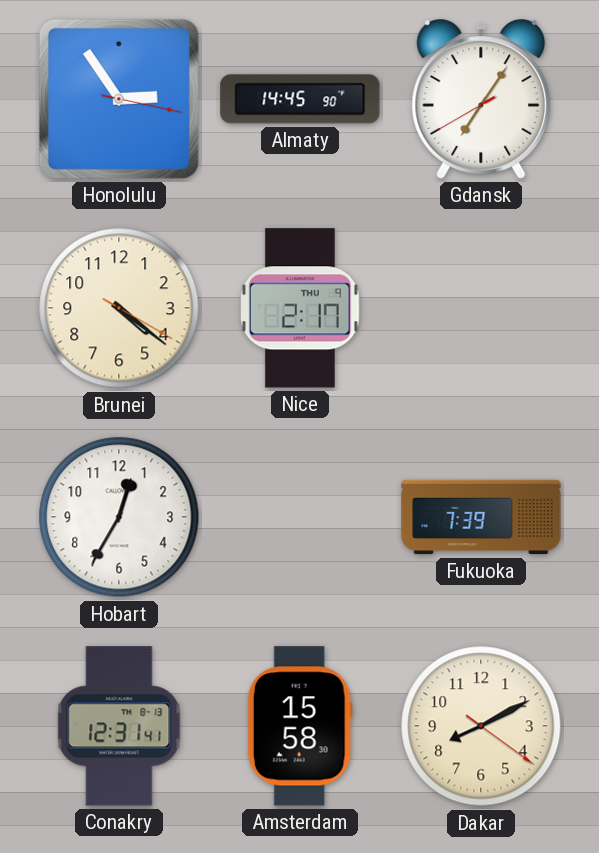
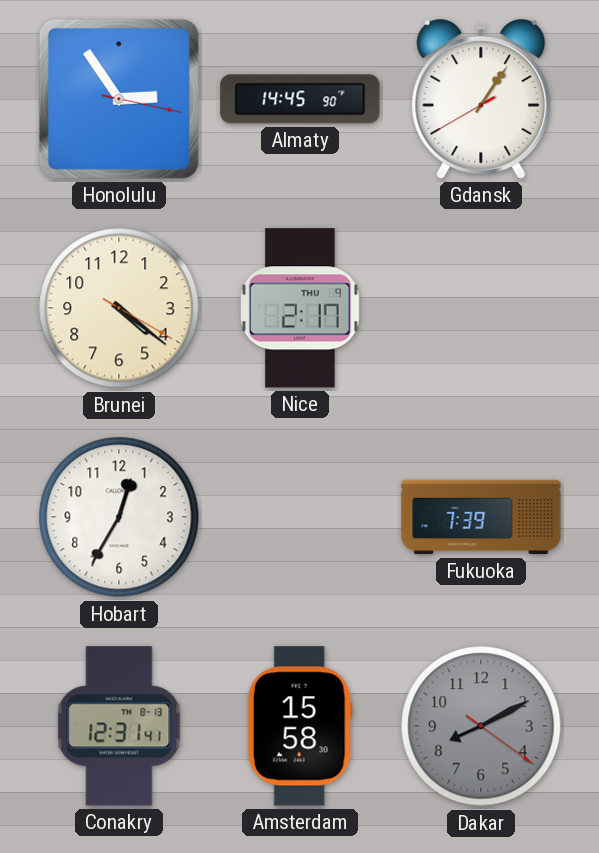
Gdansk: 7:05 -> 1:05 (481, 99)
Dakar dial: cream -> grey (481, 726)
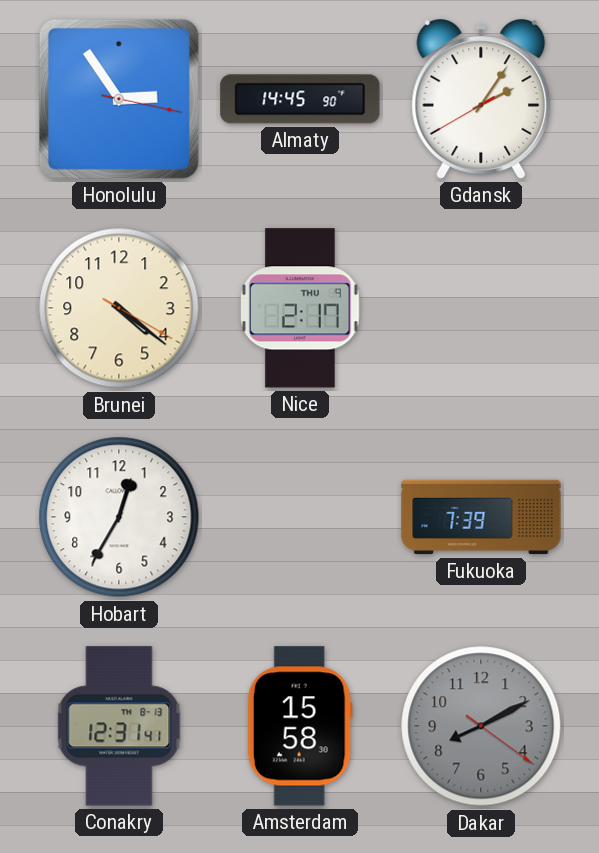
Gdansk: 1:05 -> 2:05 (481, 99)
